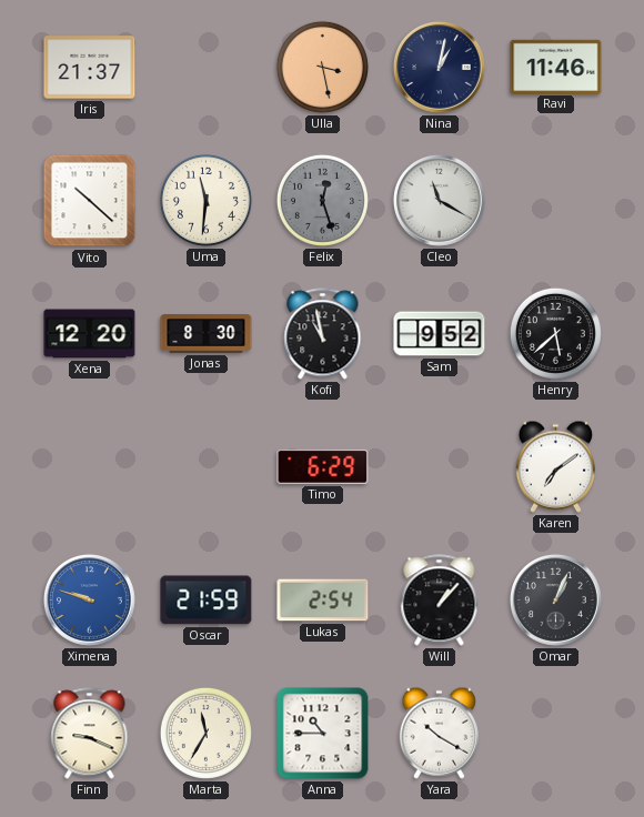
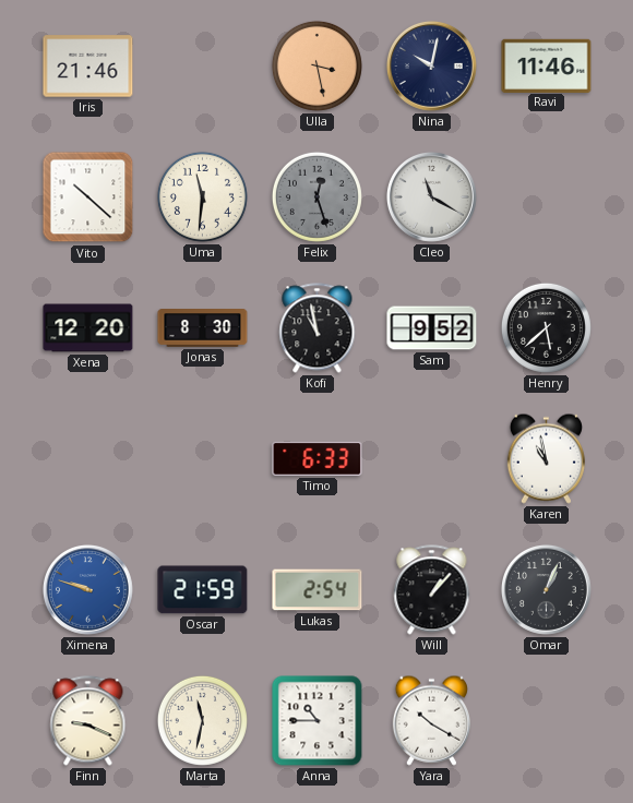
Iris: 21:37 -> 21:46 (88, 67)
Nina: 1:02 -> 10:02 (431, 65)
Timo: 6:29 -> 6:33 (318, 458)
Karen: 7:09 -> 10:58 (546, 458)
Marta: 11:35 -> 11:32 (202, 720)
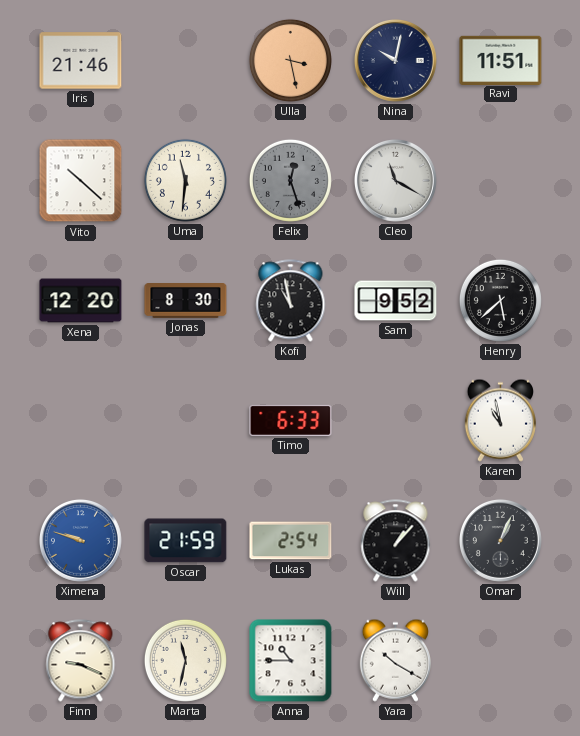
Ravi: 11:46 -> 11:51 (501, 60)
